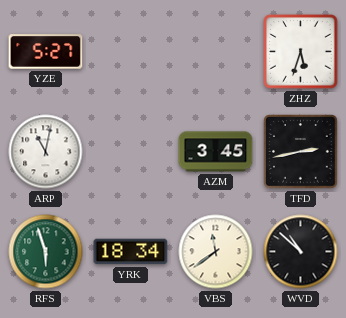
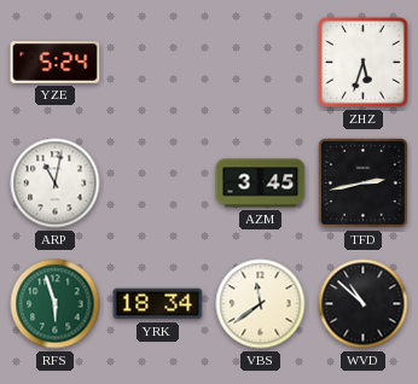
YZE: 5:27 -> 5:24 (56, 63)
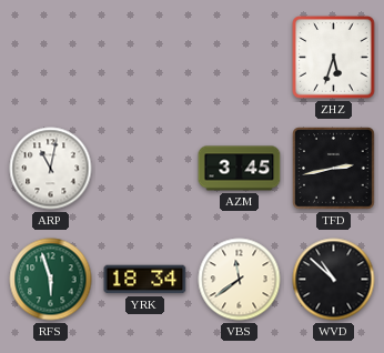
YZE: 5:24 -> none (56, 63)
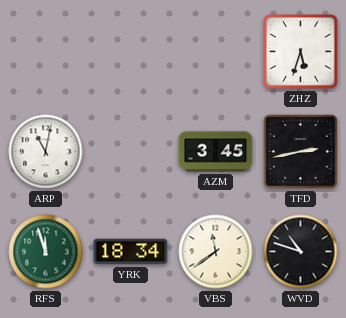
RFS: 5:57 -> 11:57 (46, 252)
WVD: 10:52 -> 10:48 (301, 252)
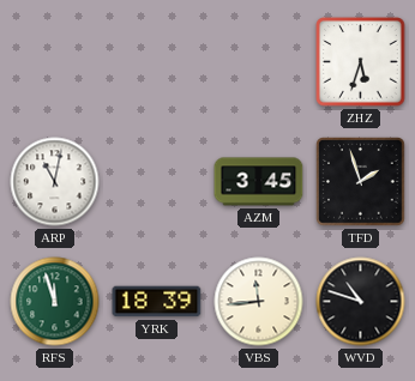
TFD: 2:43 -> 1:57 (361, 182)
YRK: 18:34 -> 18:39 (157, 302)
VBS: 11:39 -> 11:44 (259, 302)
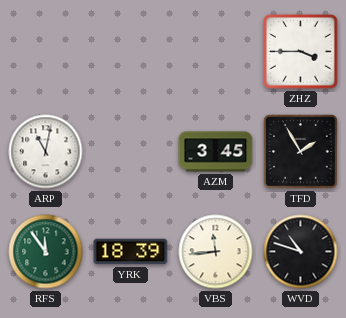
ZHZ: 5:33 -> 3:45 (301, 52)
TFD: 1:57 -> 1:55 (301, 152)
RFS: 11:57 -> 11:54 (46, 252)
